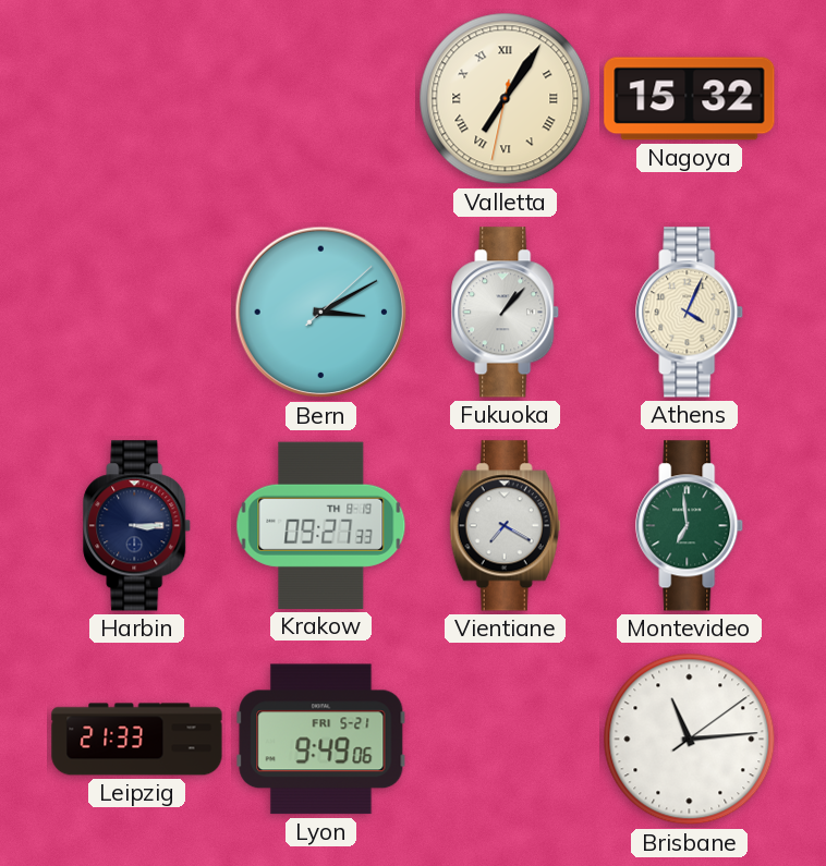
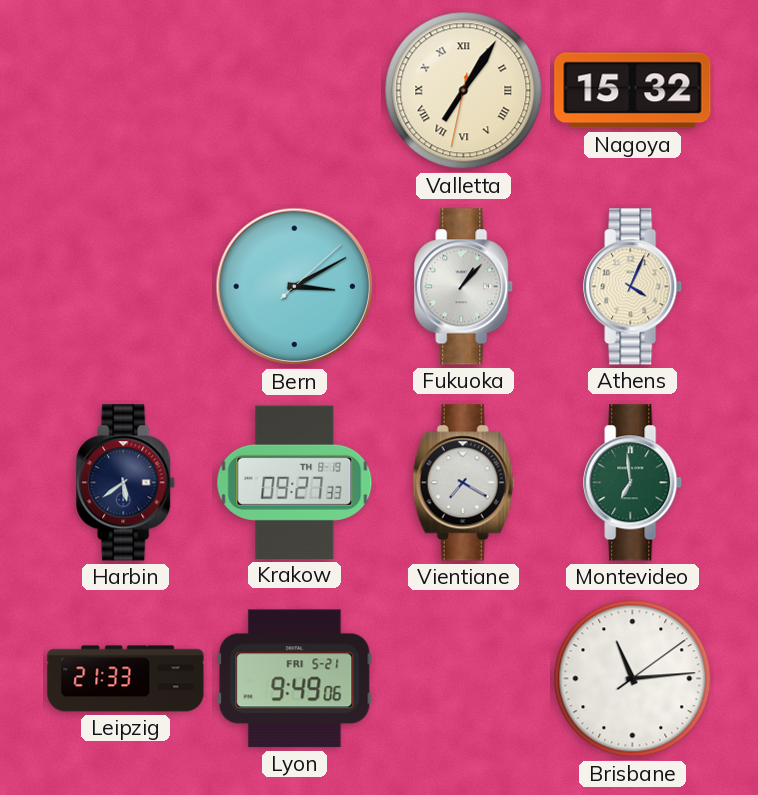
Harbin: 3:15 -> 5:39 (126, 483)
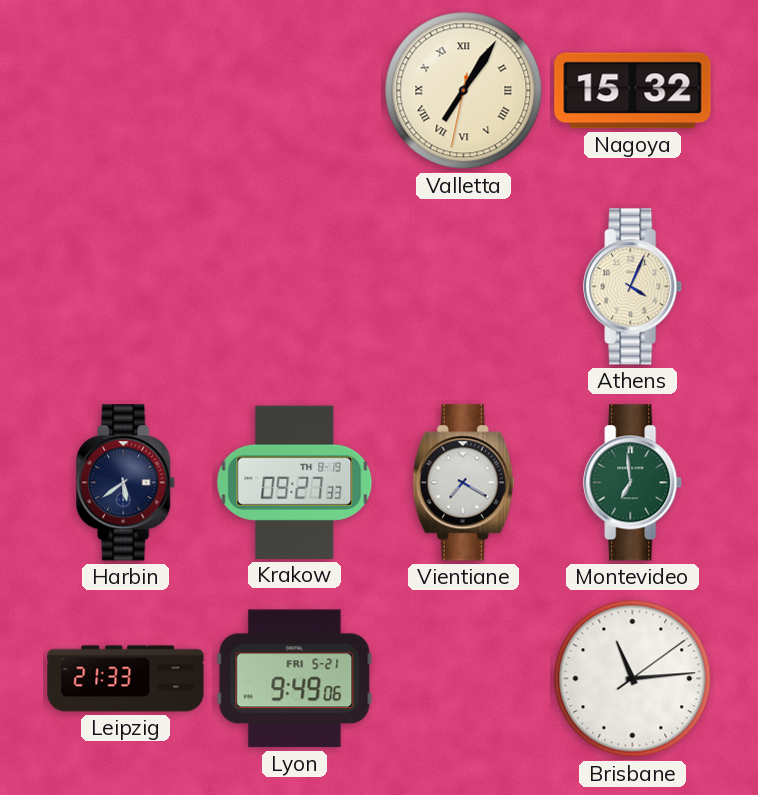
Bern: 3:10 -> none (295, 287)
Fukuoka: 1:07 -> none (464, 287)
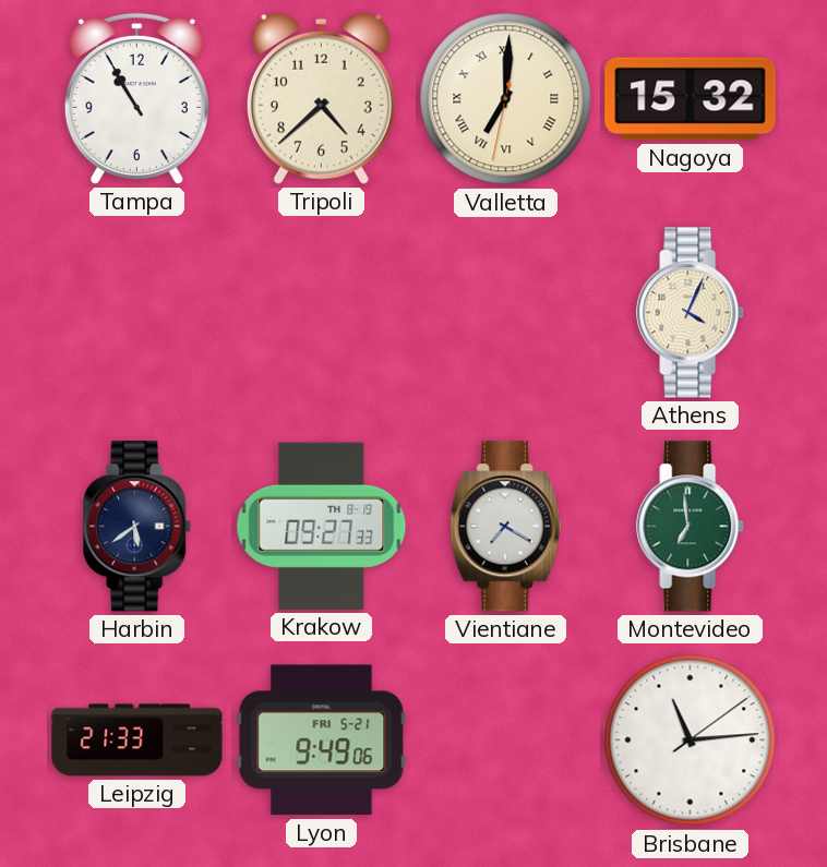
Tampa: none -> 10:55 (136, 98)
Tripoli: none -> 4:38 (321, 98)
Valletta: 7:05 -> 7:00 (506, 99)
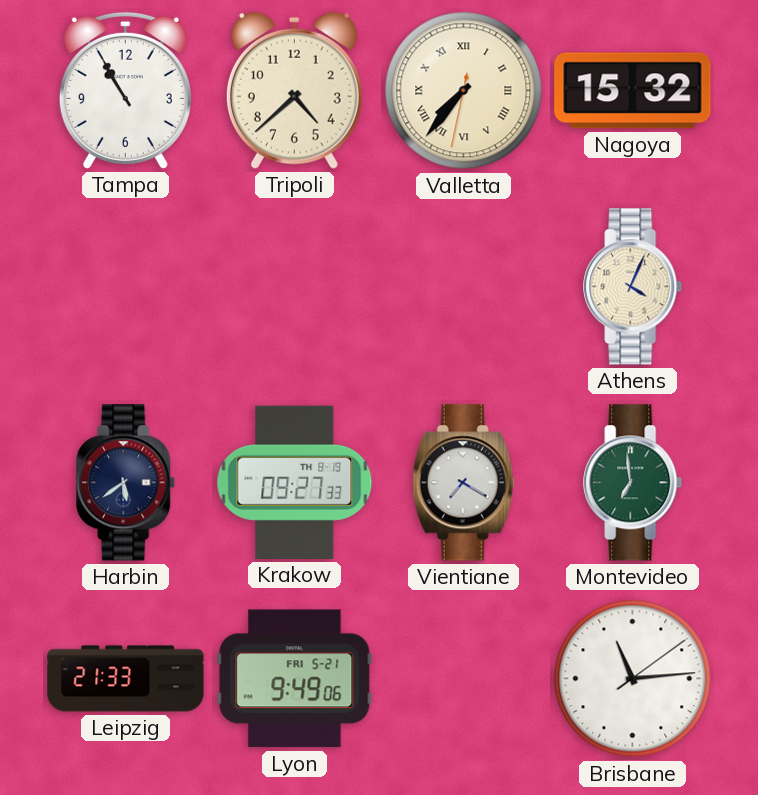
Valletta: 7:00 -> 7:36 (464, 91)
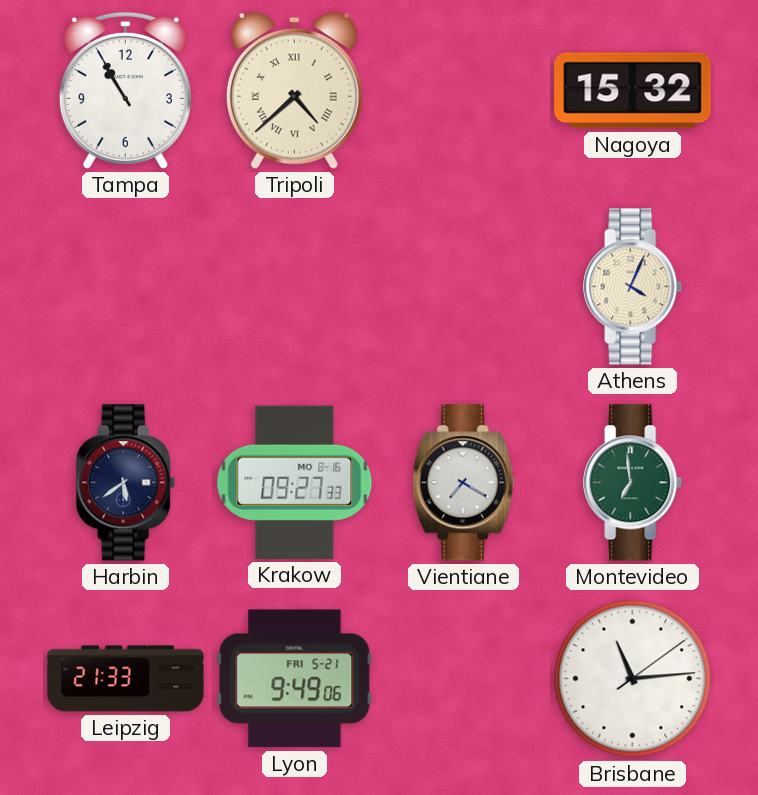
Tripoli numerals: Arabic -> Roman (294, 90)
Valletta: 7:36 -> none (464, 91)
Krakow date: TH 8-19 -> MO 8-16 (295, 482)
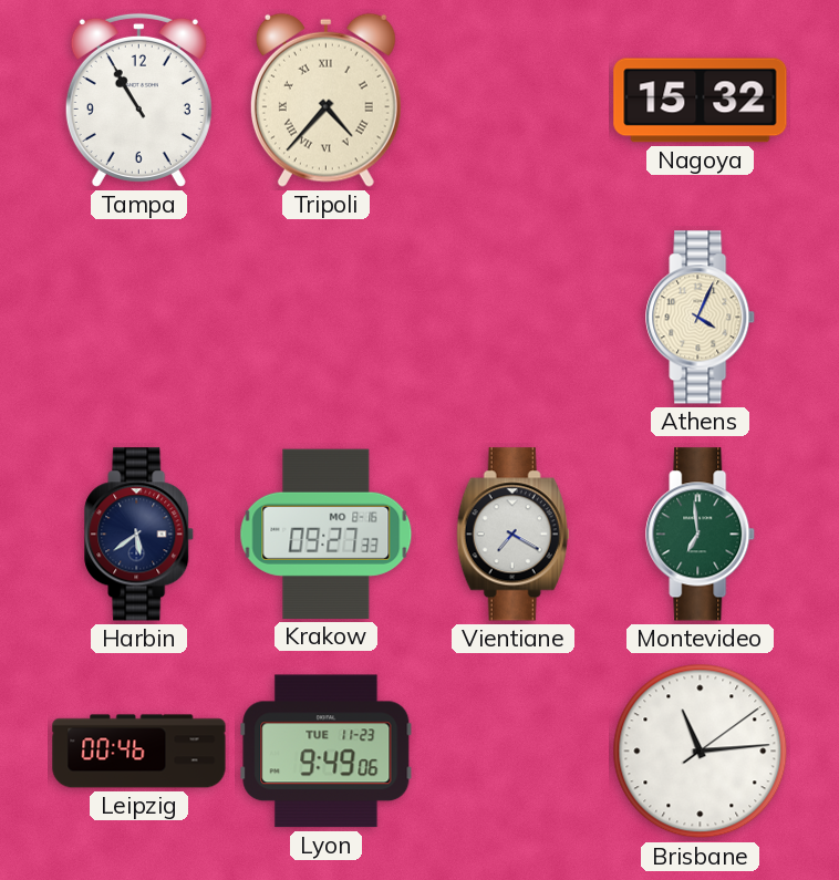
Tripoli: 4:38 -> 4:37 (325, 100)
Leipzig: 21:33 -> 00:46 (139, 752)
Lyon date: FRI 5-21 -> TUE 11-23 (327, 752)
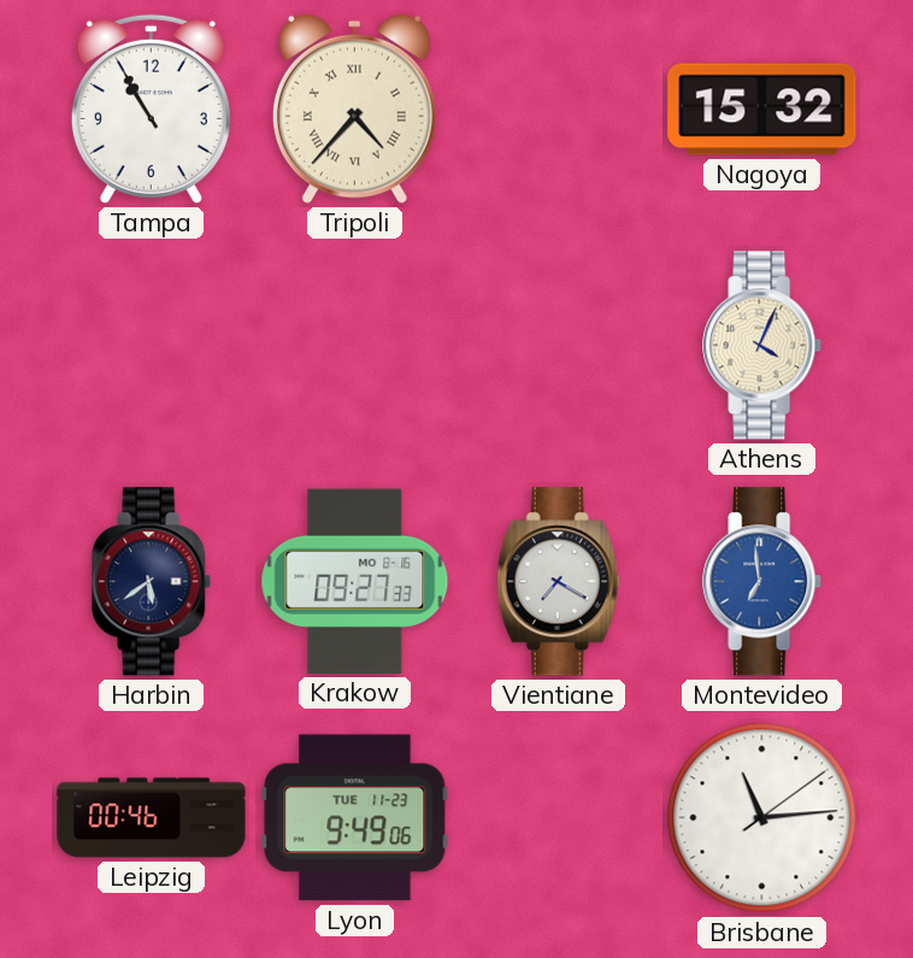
Montevideo dial: green -> blue (762, 582)
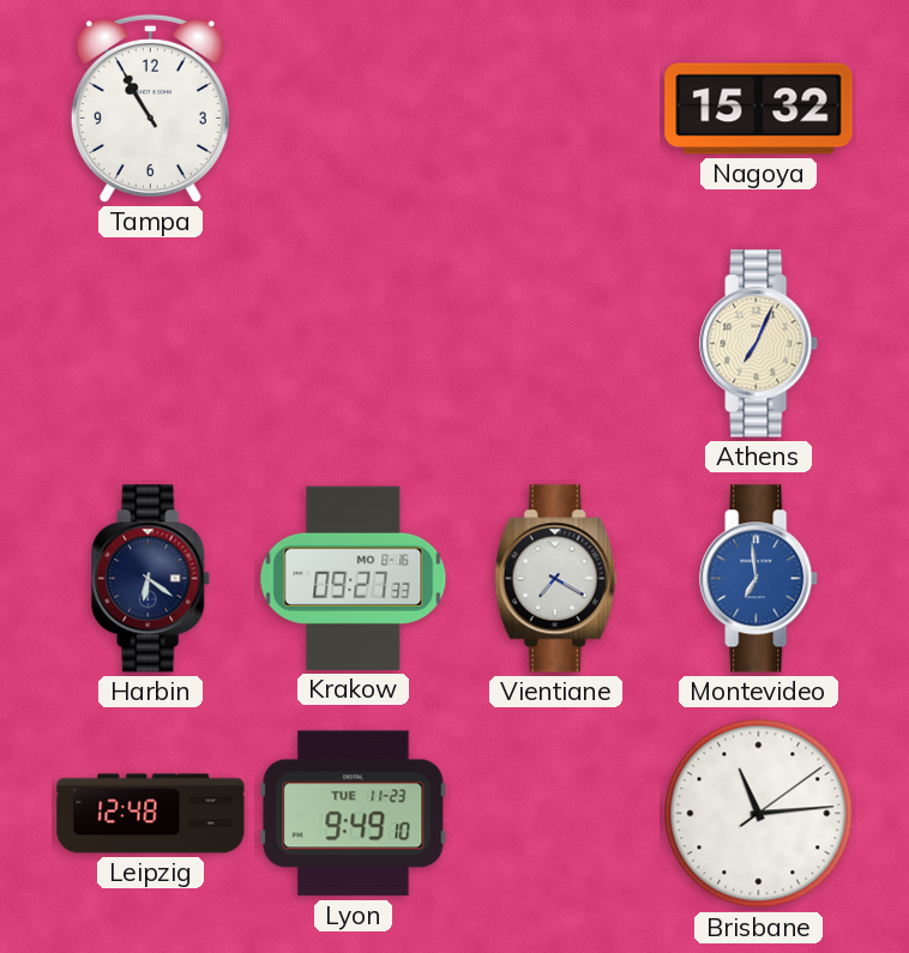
Tripoli: 4:37 -> none (354, 108)
Athens: 4:04 -> 7:04 (759, 344)
Harbin: 5:39 -> 6:21 (151, 579)
Leipzig: 00:46 -> 12:48 (151, 814)
Lyon: 9:49:06 -> 9:49:10 (354, 814)
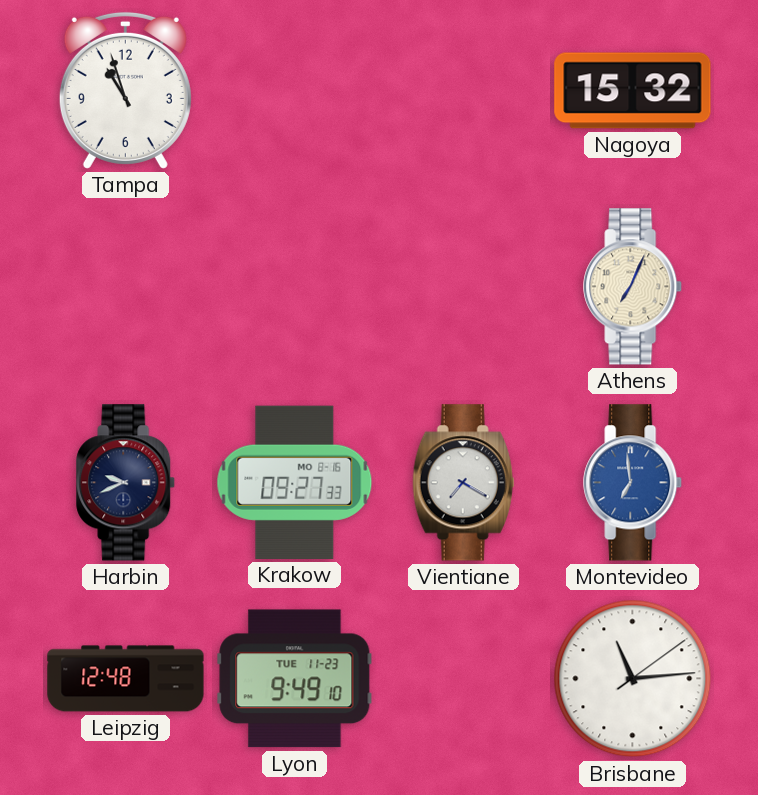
Tampa: 10:55 -> 10:57 (125, 90)
Harbin: 6:21 -> 9:41 (126, 483)
